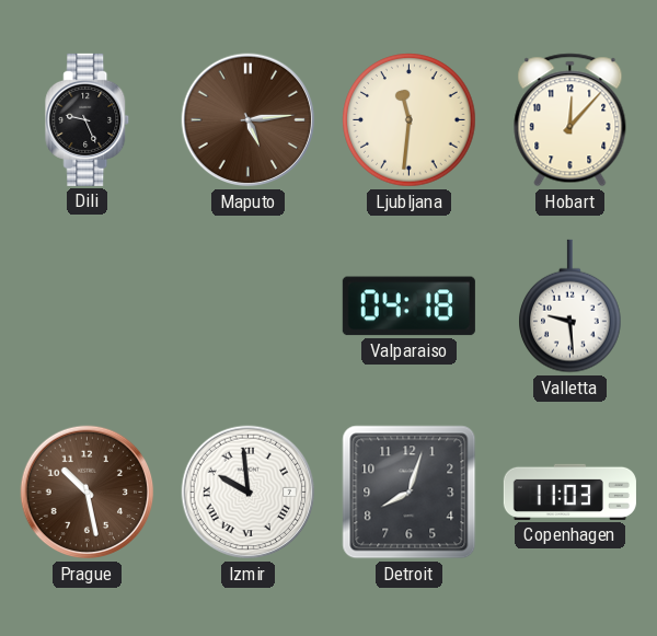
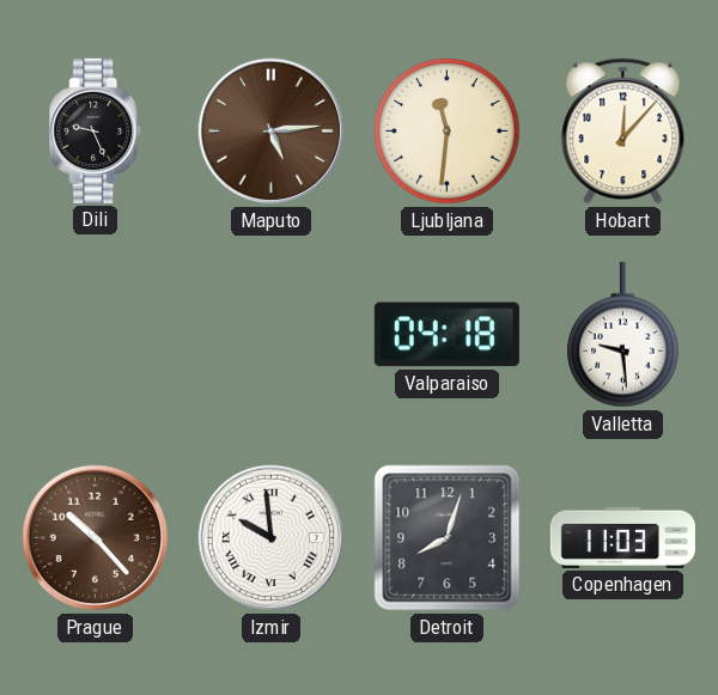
Prague: 10:28 -> 10:23 (96, 538)
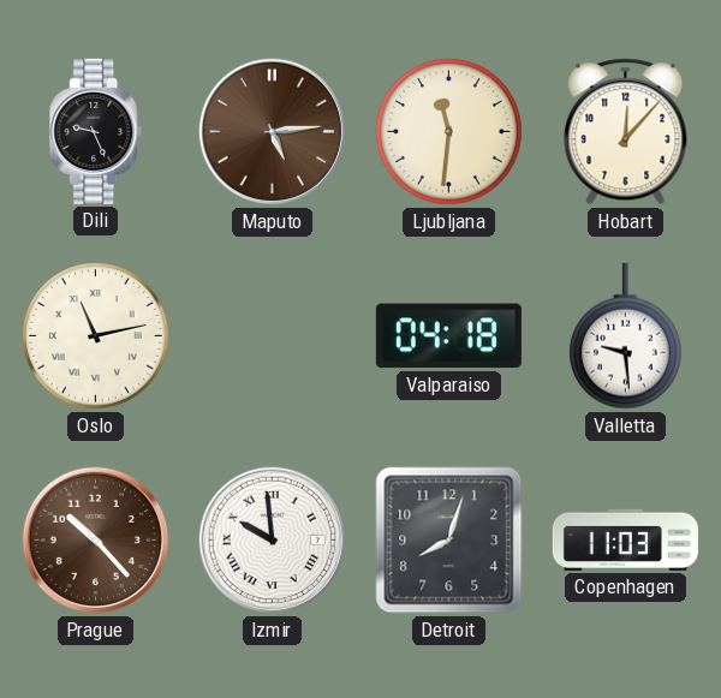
Oslo: none -> 11:13 (96, 336)
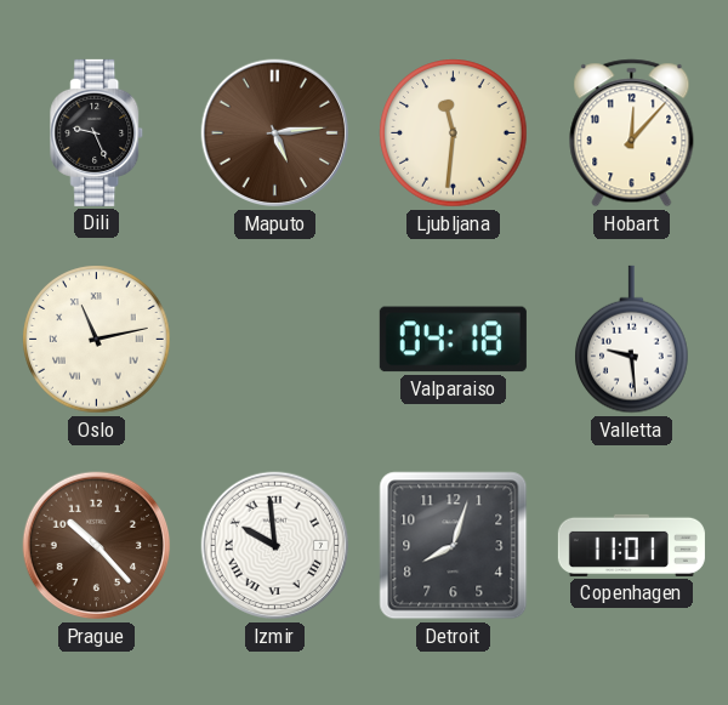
Copenhagen: 11:03 -> 11:01 (631, 545)
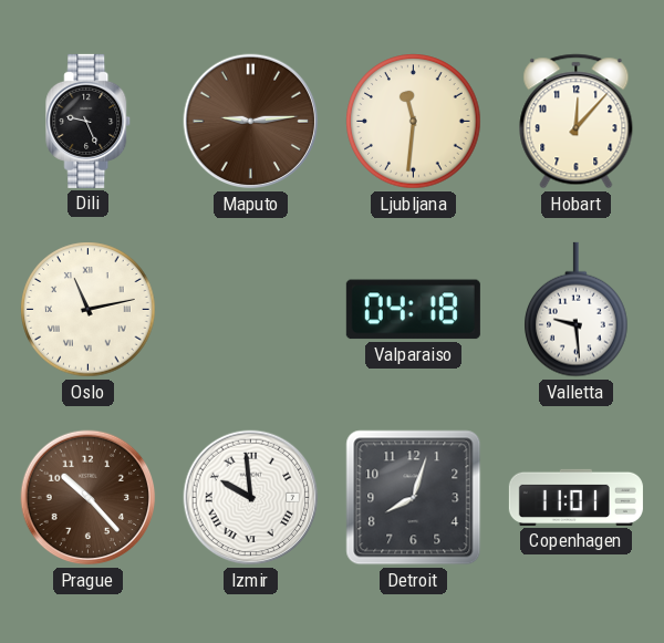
Maputo: 5:14 -> 9:14 (251, 122)
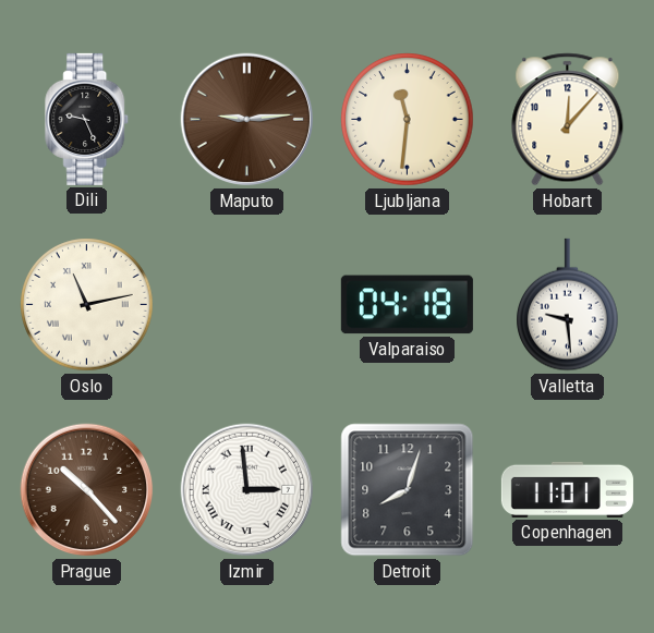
Izmir: 9:59 -> 2:59 (247, 490)
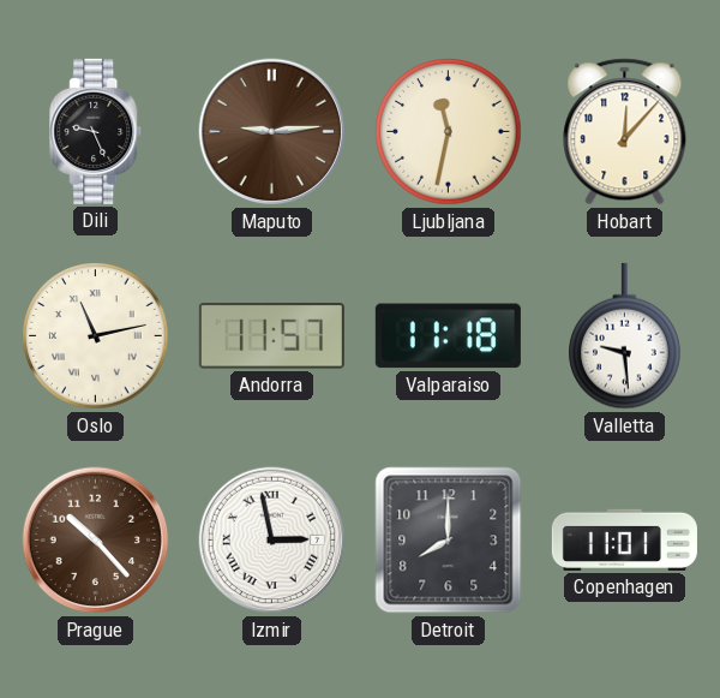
Ljubljana: 11:31 -> 11:32 (449, 132)
Andorra: none -> 11:57 (271, 336)
Valparaiso: 04:18 -> 11:18 (448, 336)
Izmir: 2:59 -> 2:58 (272, 541)
Detroit: 8:03 -> 8:00 (449, 541)
